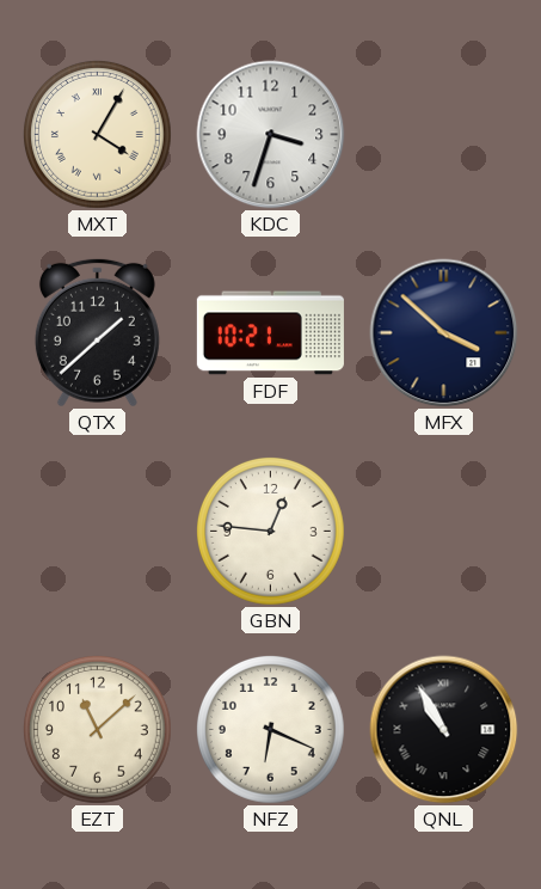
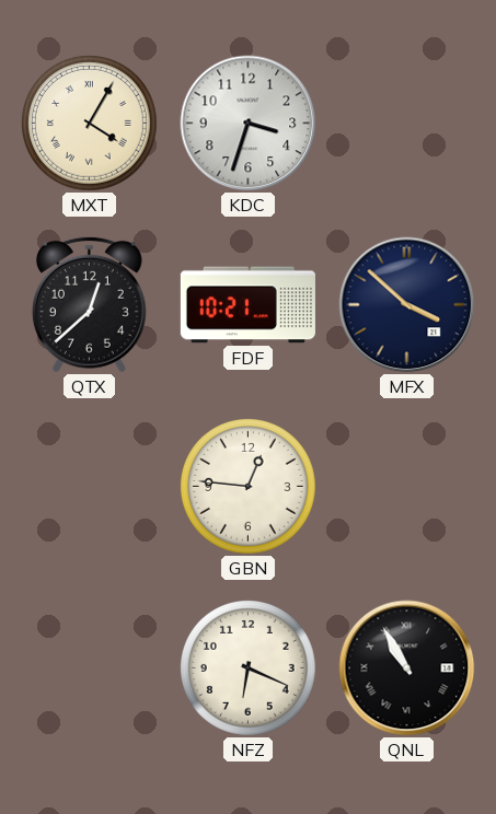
QTX: 1:38 -> 12:38 (89, 304)
EZT: 11:08 -> none (98, 730)
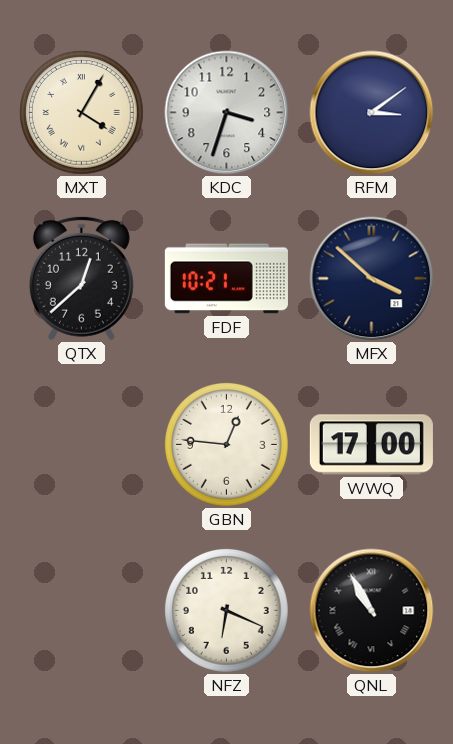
RFM: none -> 3:09 (372, 113)
WWQ: none -> 17:00 (371, 445)
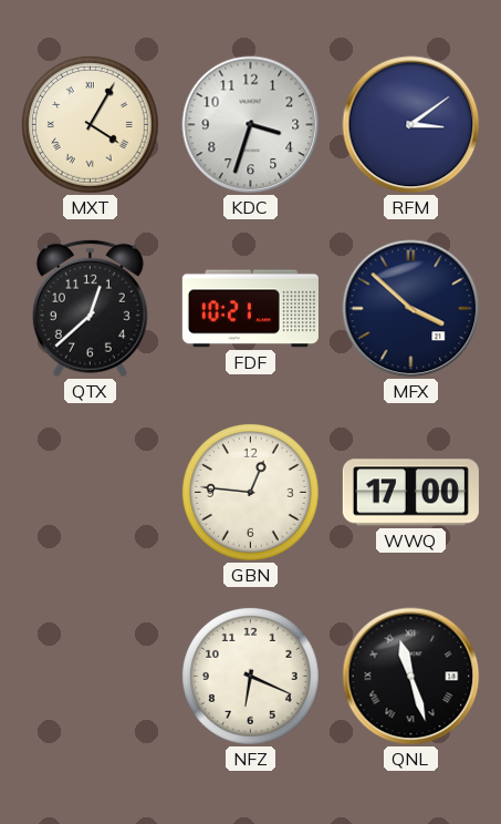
QNL: 10:55 -> 11:27 (411, 677)
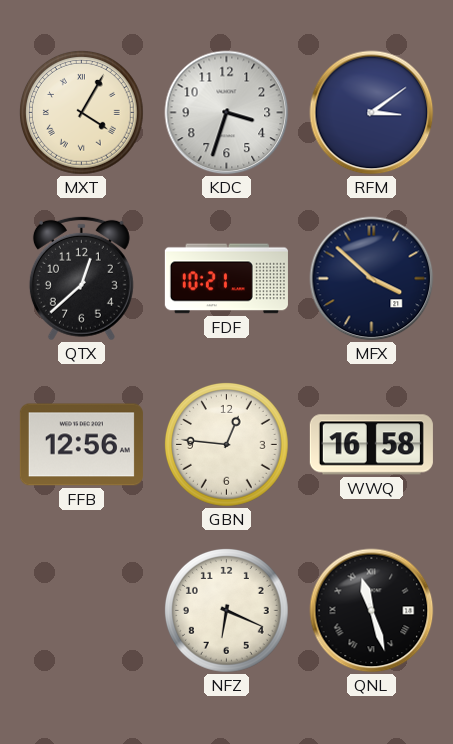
FFB: none -> 12:56 (81, 445)
WWQ: 17:00 -> 16:58 (371, 445)
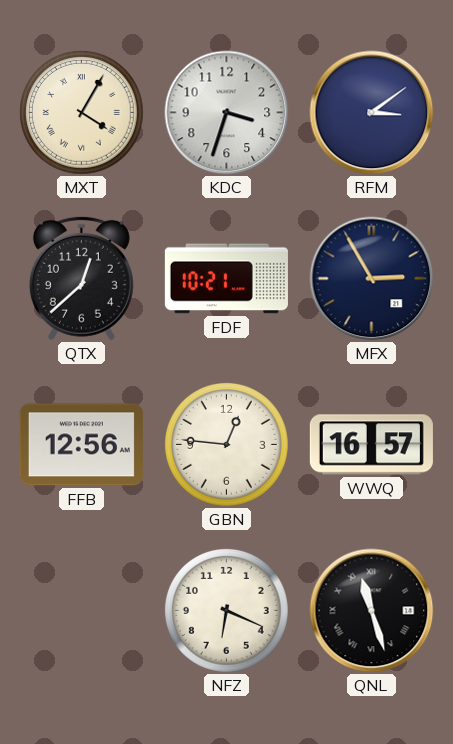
MFX: 3:52 -> 2:55 (372, 279)
WWQ: 16:58 -> 16:57 (371, 445)
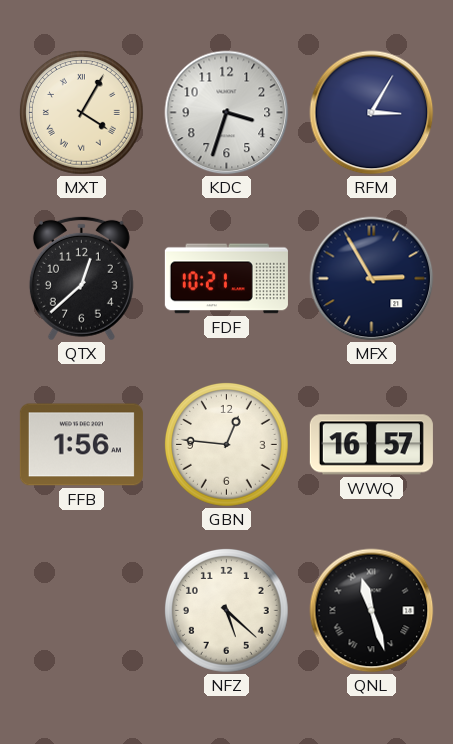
RFM: 3:09 -> 3:05 (372, 113)
FFB: 12:56 -> 1:56 (81, 445)
NFZ: 6:19 -> 5:22 (227, 611)
